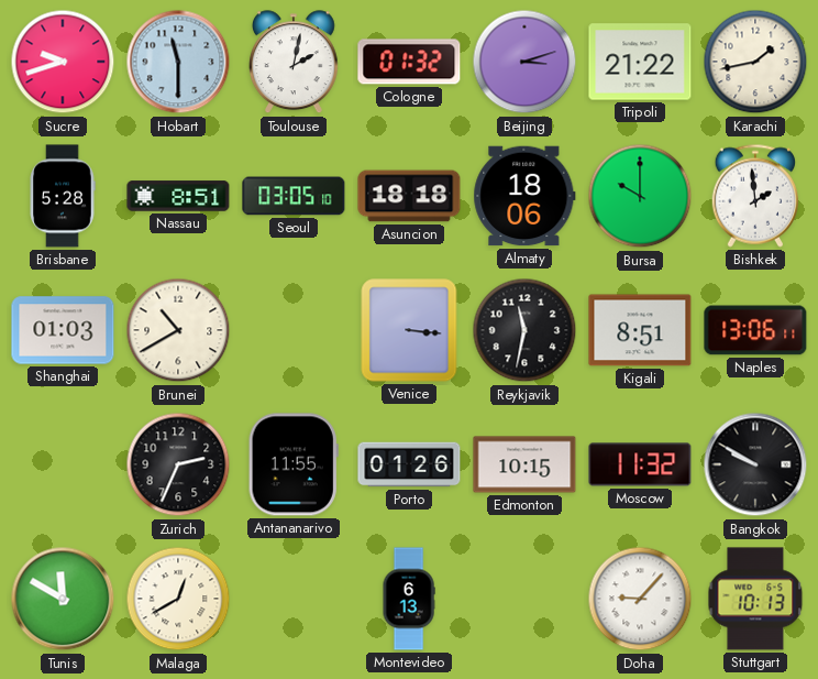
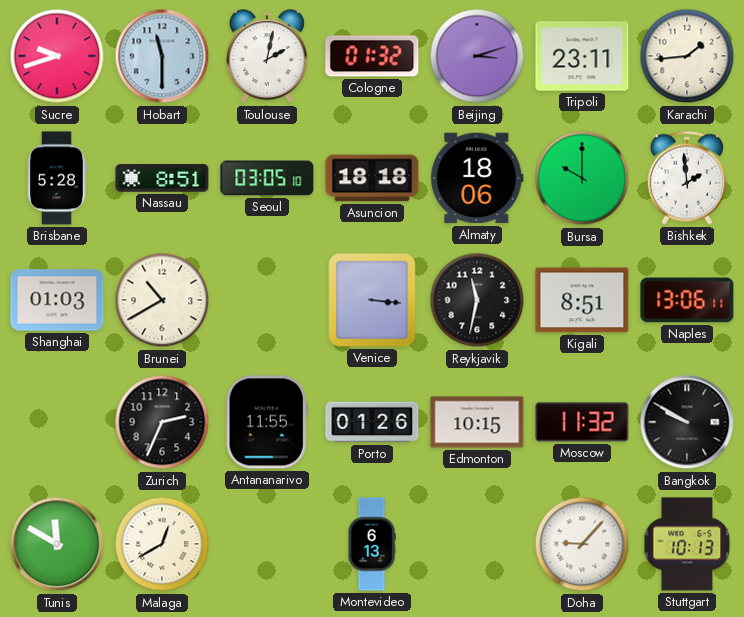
Tripoli: 21:22 -> 23:11 (582, 56)
Karachi: 1:43 -> 1:44 (687, 56)
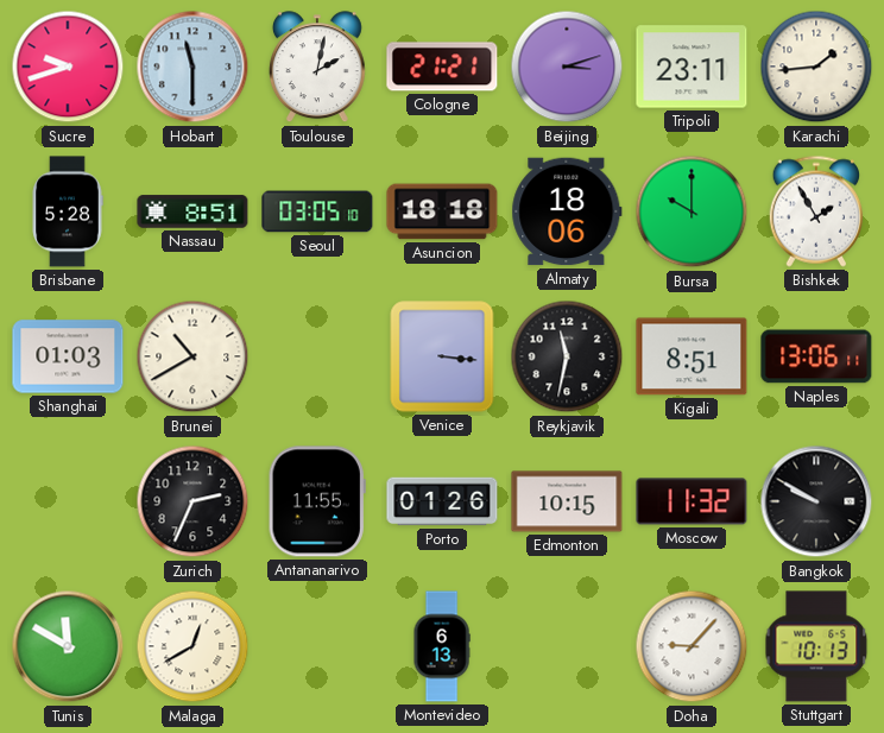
Cologne: 01:32 -> 21:21 (442, 67)
Bishkek: 1:59 -> 1:55 (816, 211)
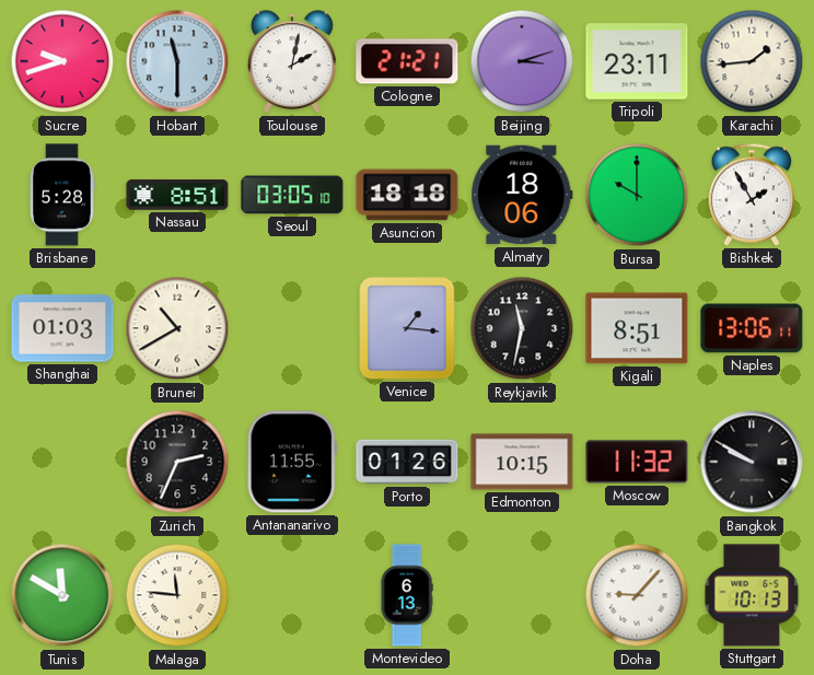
Venice: 3:16 -> 1:16 (407, 328)
Malaga: 12:40 -> 11:46 (177, 595)
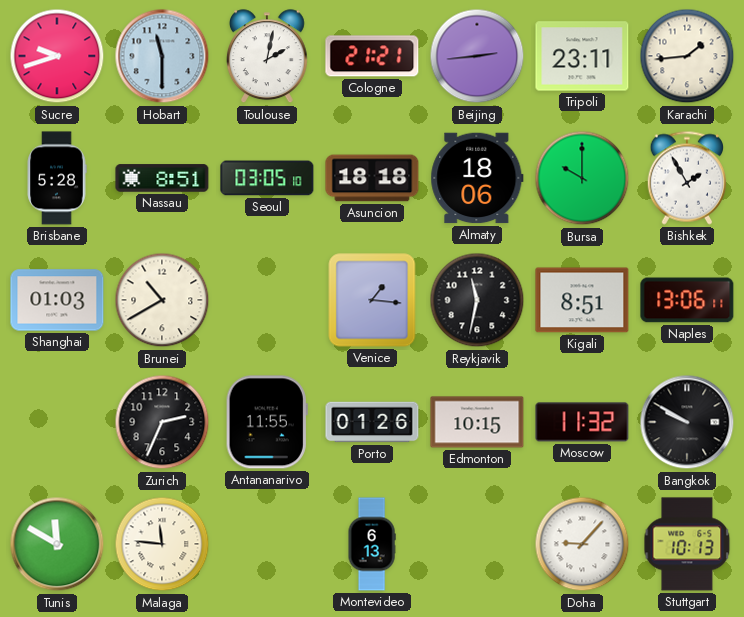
Beijing: 3:12 -> 2:44 (477, 56)
